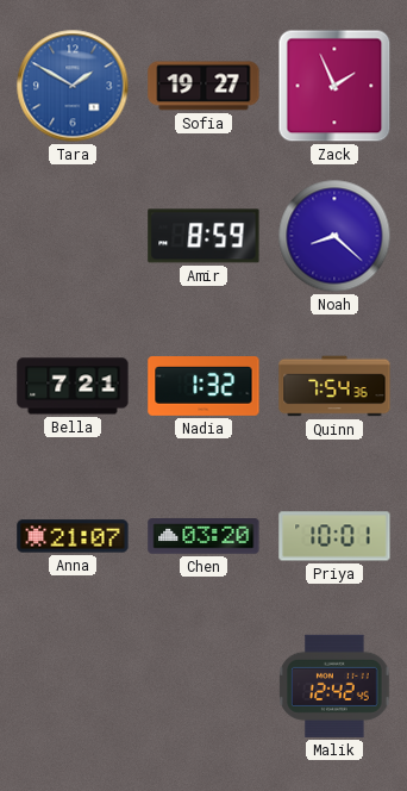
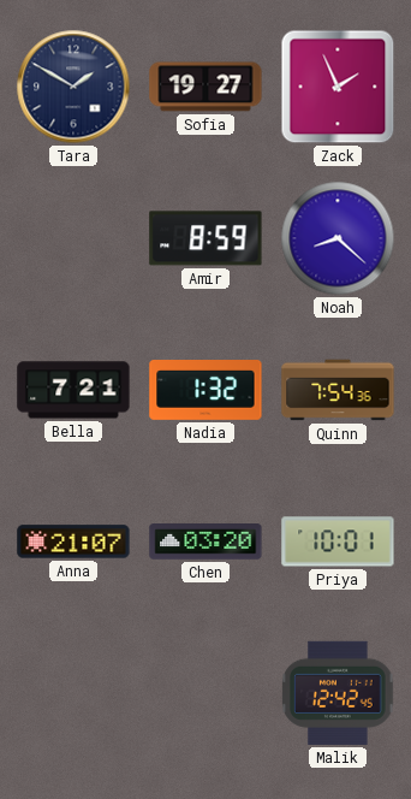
Tara dial: blue -> navy (73, 87)
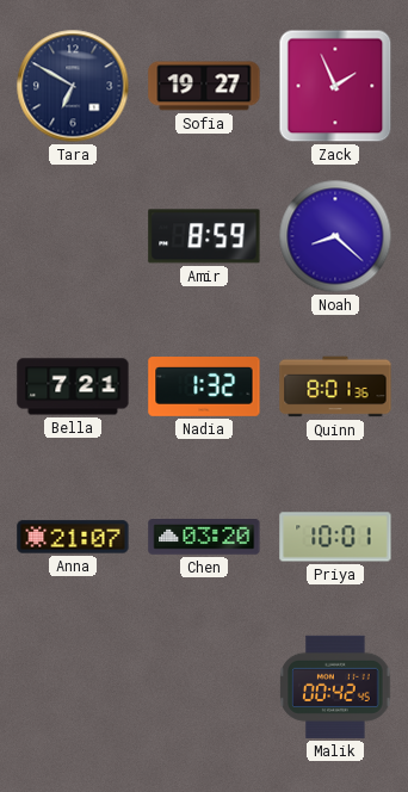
Tara: 1:50 -> 6:50 (73, 86)
Quinn: 7:54 -> 8:01 (335, 386)
Malik: 12:42 -> 00:42 (335, 687)
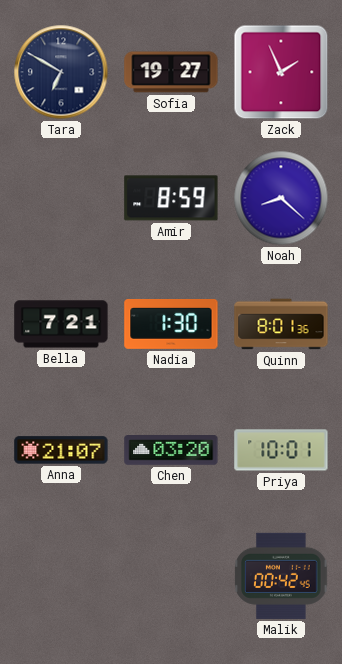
Nadia: 1:32 -> 1:30 (171, 325)
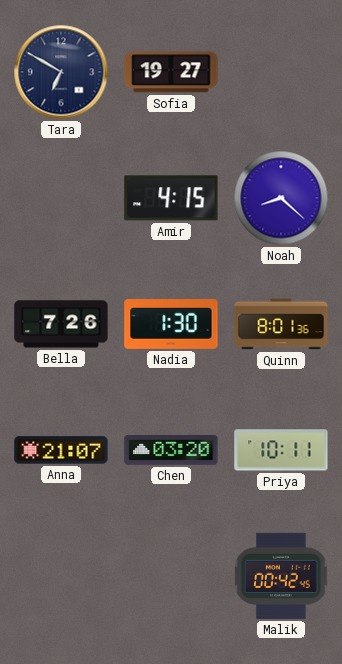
Zack: 1:56 -> none (281, 72)
Amir: 8:59 -> 4:15 (171, 198)
Bella: 7:21 -> 7:26 (61, 324)
Priya: 10:01 -> 10:11 (281, 450)
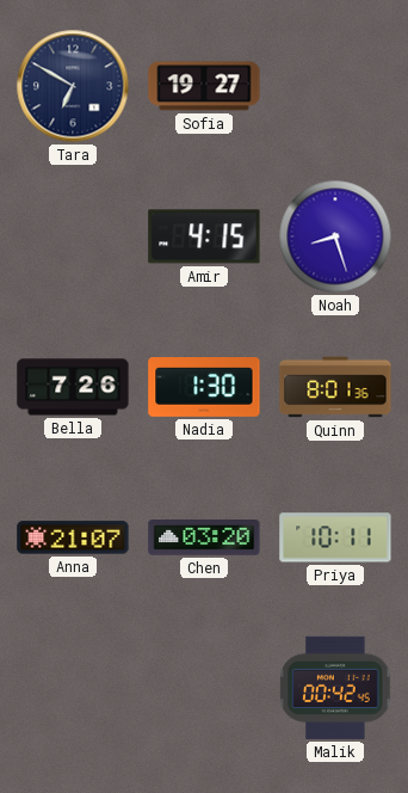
Noah: 8:22 -> 8:27 (335, 236)
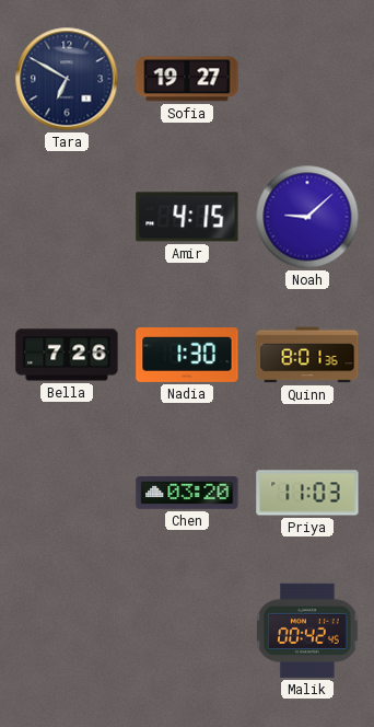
Noah: 8:27 -> 9:08 (307, 217)
Anna: 21:07 -> none (73, 537)
Priya: 10:11 -> 11:03 (307, 493)
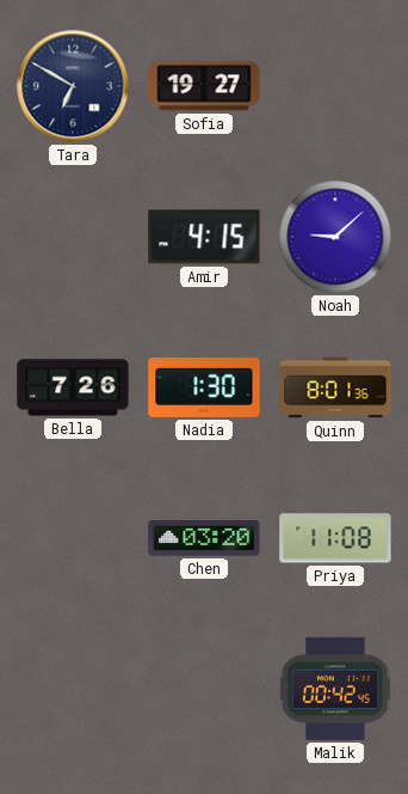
Priya: 11:03 -> 11:08 (335, 538)
